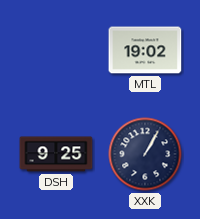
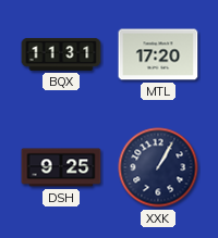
BQX: none -> 11:31 (61, 54)
MTL: 19:02 -> 17:20 (158, 54)
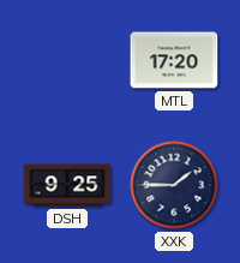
BQX: 11:31 -> none (61, 54)
XXK: 1:05 -> 1:45 (174, 185)
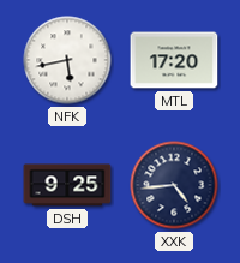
NFK: none -> 5:43 (67, 60)
XXK: 1:45 -> 4:44 (174, 185)
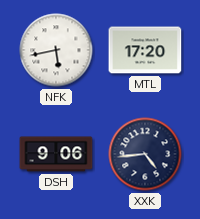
DSH: 9:25 -> 9:06 (56, 154)
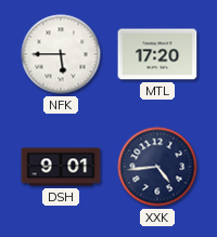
NFK: 5:43 -> 5:45 (61, 54)
DSH: 9:06 -> 9:01 (61, 167)
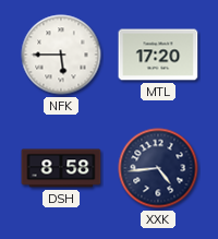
DSH: 9:01 -> 8:58 (61, 168)
